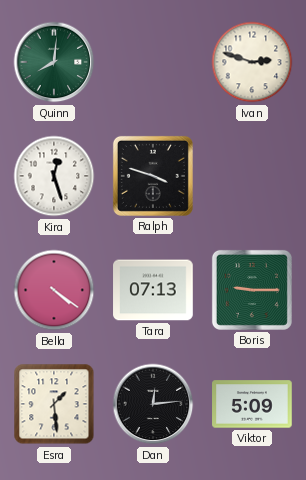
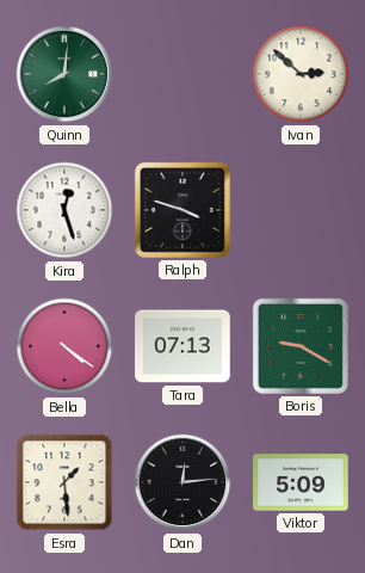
Ivan: 2:48 -> 2:52 (301, 74)
Boris: 9:15 -> 9:20 (301, 346)
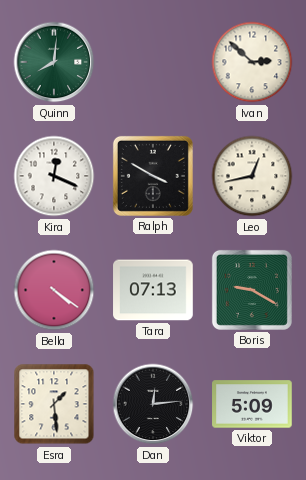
Kira: 12:27 -> 12:19 (54, 176)
Ralph: 3:48 -> 3:50 (153, 176)
Leo: none -> 12:43 (252, 176)
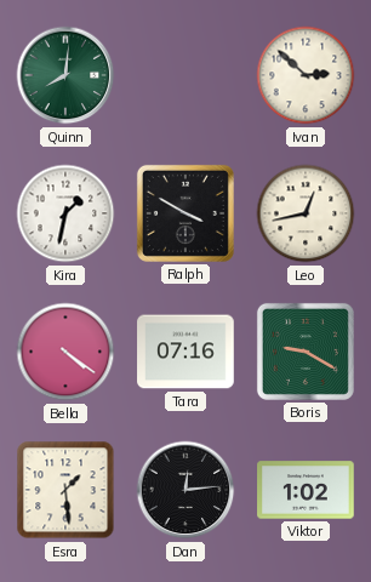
Kira: 12:19 -> 1:32 (65, 213)
Tara: 07:13 -> 07:16 (185, 352)
Viktor: 5:09 -> 1:02 (306, 490)
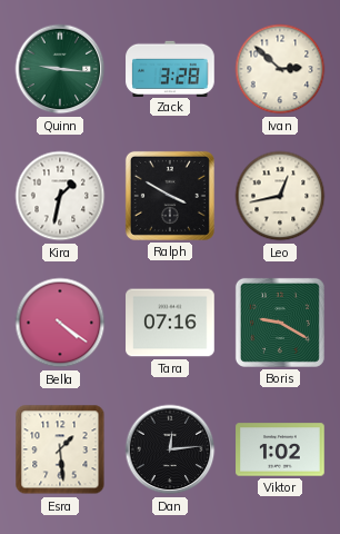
Quinn: 8:01 -> 9:16 (60, 69)
Zack: none -> 3:28 (170, 68)
